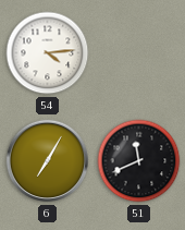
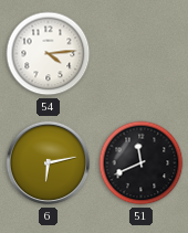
6: 7:05 -> 6:13 (49, 163)
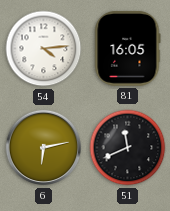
81: none -> 16:05 (128, 48)
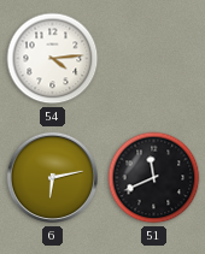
81: 16:05 -> none (128, 48)
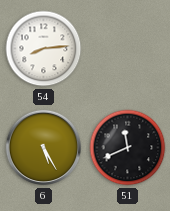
54: 4:14 -> 8:14 (44, 49)
6: 6:13 -> 5:25 (44, 148)
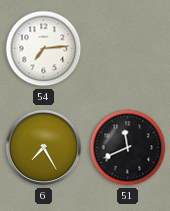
54: 8:14 -> 7:14 (44, 49)
6: 5:25 -> 7:25 (44, 148)
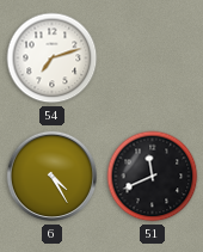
54: 7:14 -> 7:12 (53, 59)
6: 7:25 -> 4:25 (53, 177)
